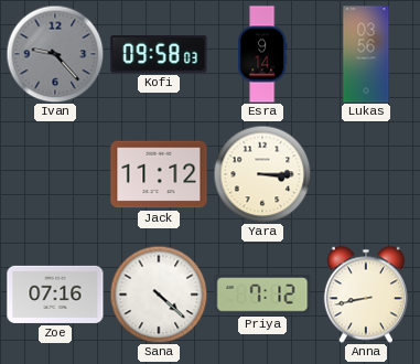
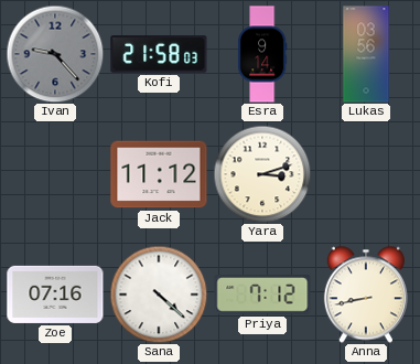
Kofi: 09:58 -> 21:58 (159, 55)
Yara: 3:15 -> 3:12 (262, 174)
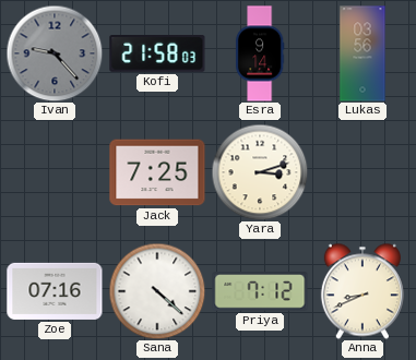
Jack: 11:12 -> 7:25 (157, 172)
Anna: 8:43 -> 8:41 (362, 291)
